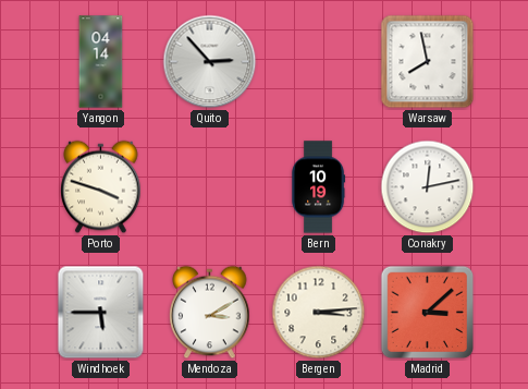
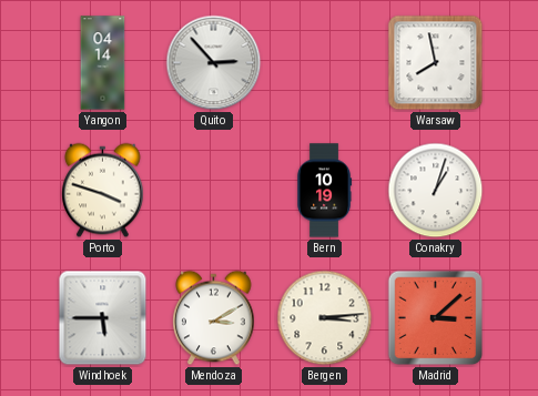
Conakry: 12:13 -> 1:03 (436, 191)
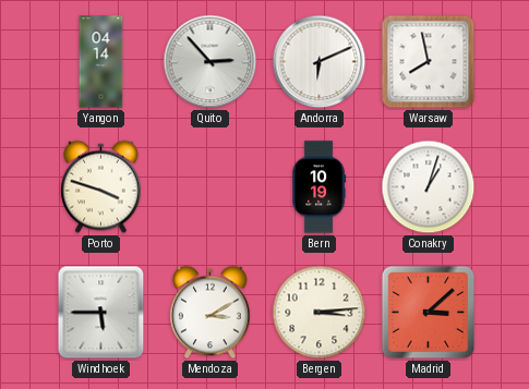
Andorra: none -> 6:11 (320, 62)
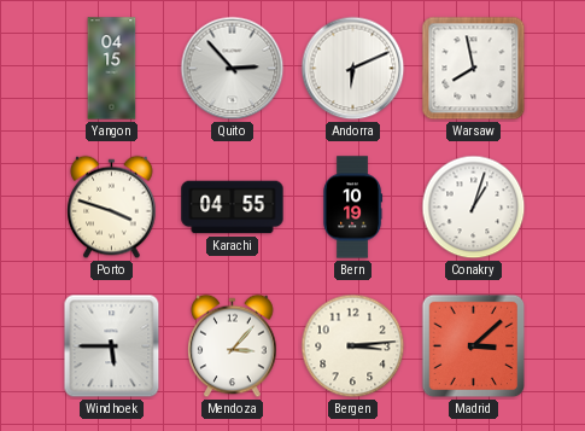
Yangon: 04:14 -> 04:15 (112, 69)
Karachi: none -> 04:55 (233, 208)
Mendoza: 3:10 -> 3:07 (233, 346)
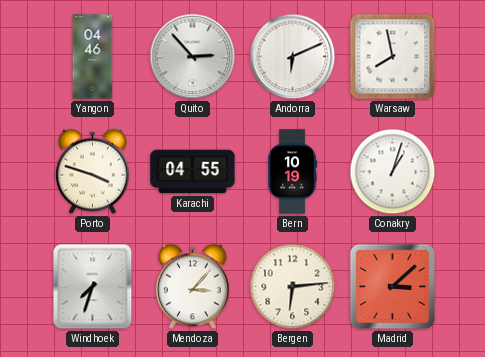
Yangon: 04:15 -> 04:46 (93, 57)
Windhoek: 5:45 -> 7:33 (93, 287)
Bergen: 3:14 -> 6:14 (293, 287)
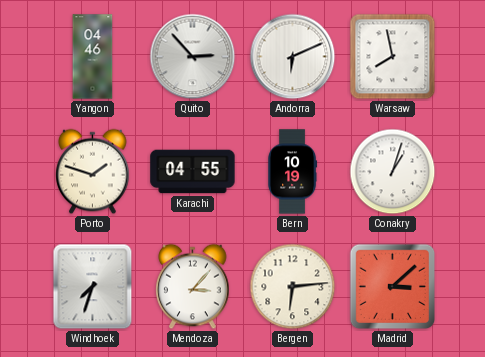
Porto: 3:48 -> 1:48 (93, 172)
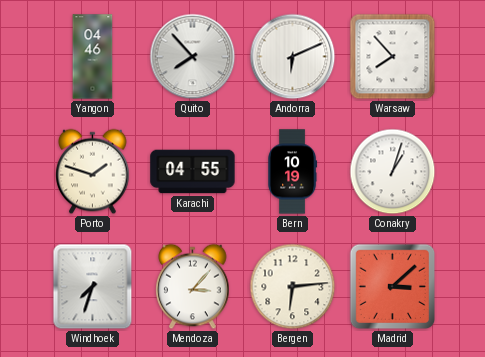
Quito: 2:53 -> 7:53 (193, 57)
Warsaw: 7:58 -> 7:53 (393, 57)
